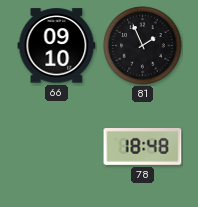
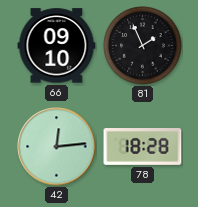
42: none -> 12:14 (57, 147)
78: 18:48 -> 18:28 (143, 147)
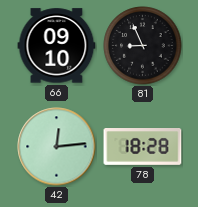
81: 1:56 -> 8:56 (143, 46)
